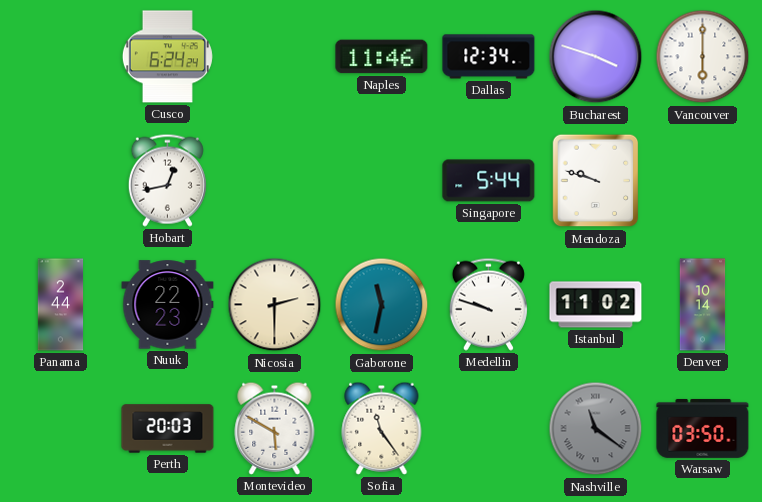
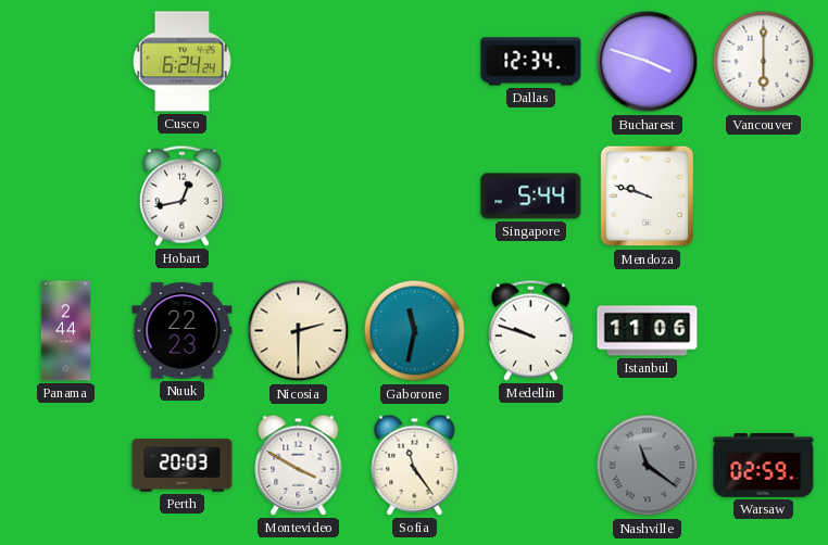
Naples: 11:46 -> none (382, 57)
Istanbul: 11:02 -> 11:06 (648, 331)
Denver: 10:14 -> none (703, 305)
Montevideo: 5:50 -> 3:50 (299, 465)
Warsaw: 03:50 -> 02:59 (764, 465)
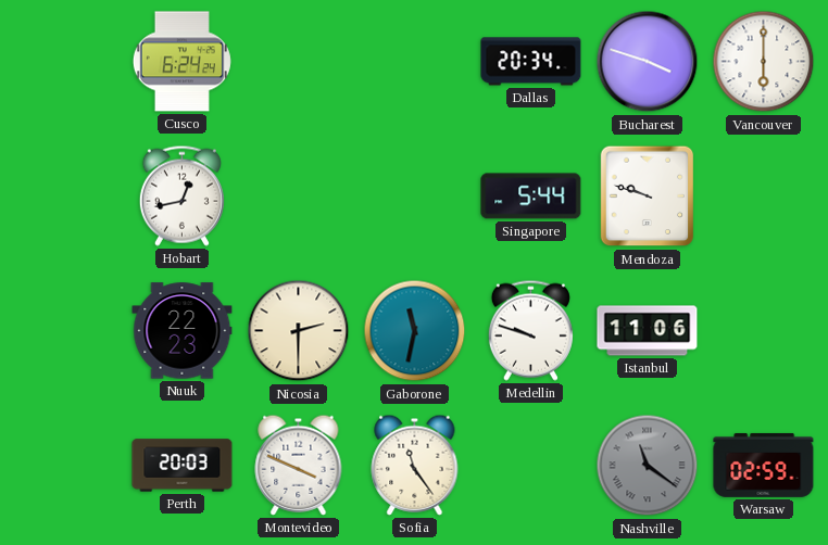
Dallas: 12:34 -> 20:34 (531, 62)
Panama: 2:44 -> none (66, 331)
Montevideo: 3:50 -> 3:49 (299, 465)
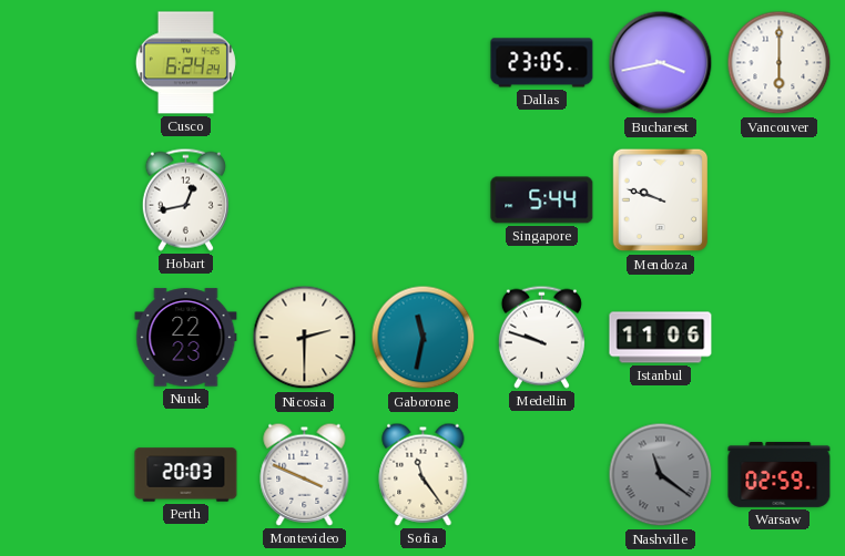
Dallas: 20:34 -> 23:05 (542, 63)
Bucharest: 3:48 -> 3:43 (661, 63)
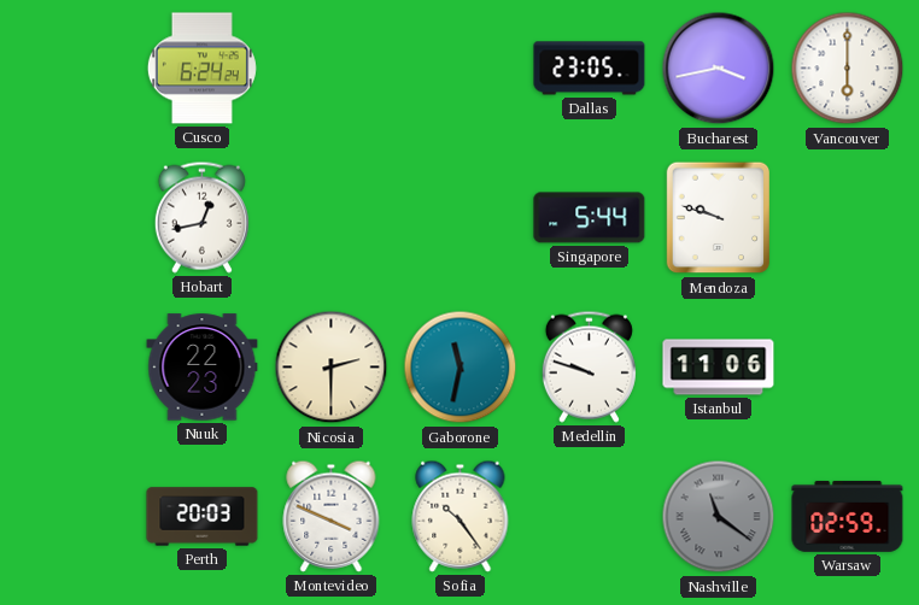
Sofia: 11:24 -> 10:24 (461, 516)
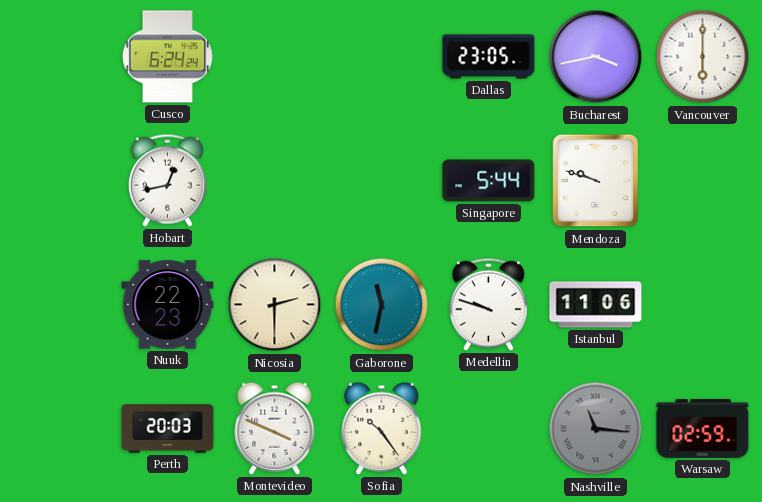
Nashville: 11:21 -> 11:16 (596, 429)
